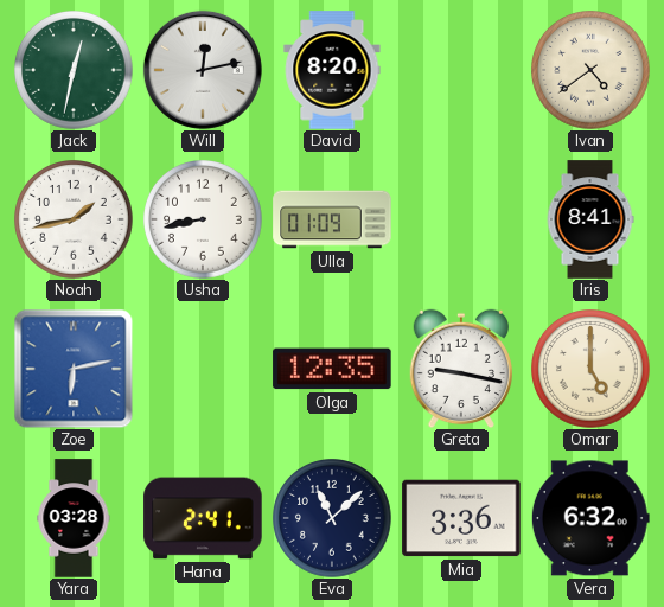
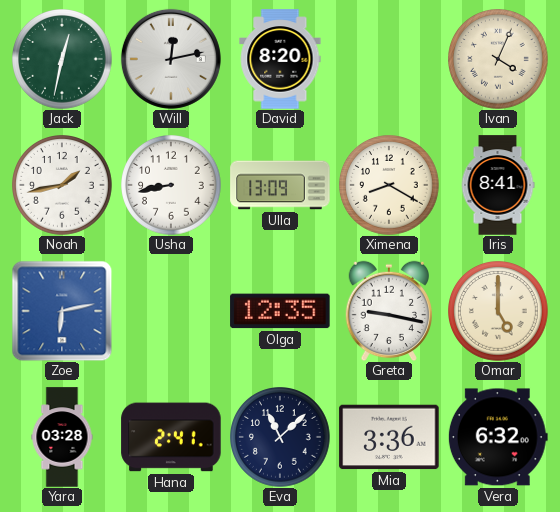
Ivan: 4:39 -> 4:04 (499, 60)
Ulla: 01:09 -> 13:09 (280, 185)
Ximena: none -> 8:20 (390, 186)
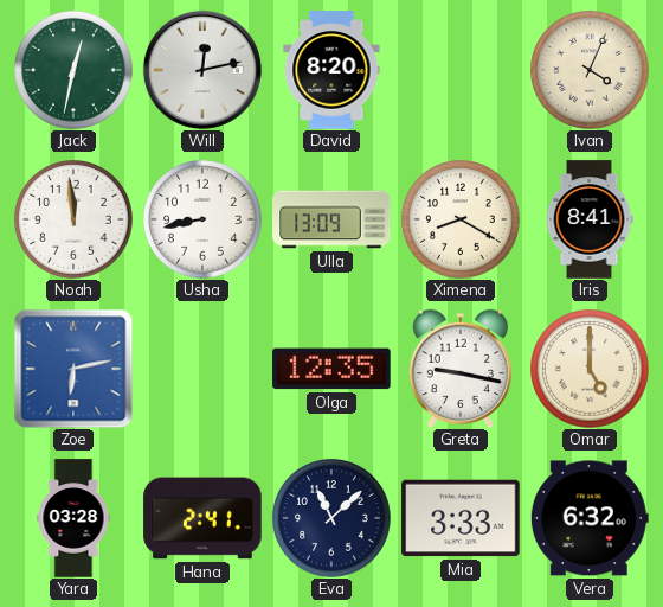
Noah: 1:43 -> 11:59 (75, 221)
Mia: 3:36 -> 3:33 (461, 518)
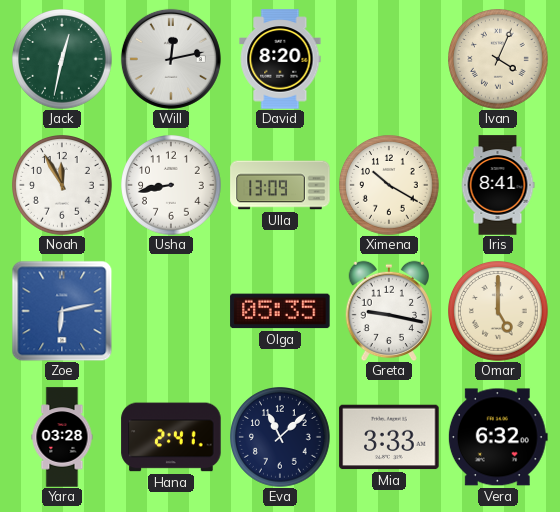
Noah: 11:59 -> 11:55 (63, 186)
Ximena: 8:20 -> 10:20 (390, 186)
Olga: 12:35 -> 05:35 (280, 311)
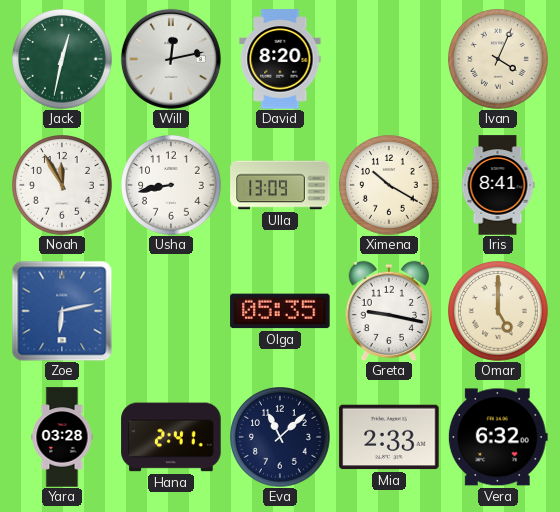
Mia: 3:33 -> 2:33 (389, 437)
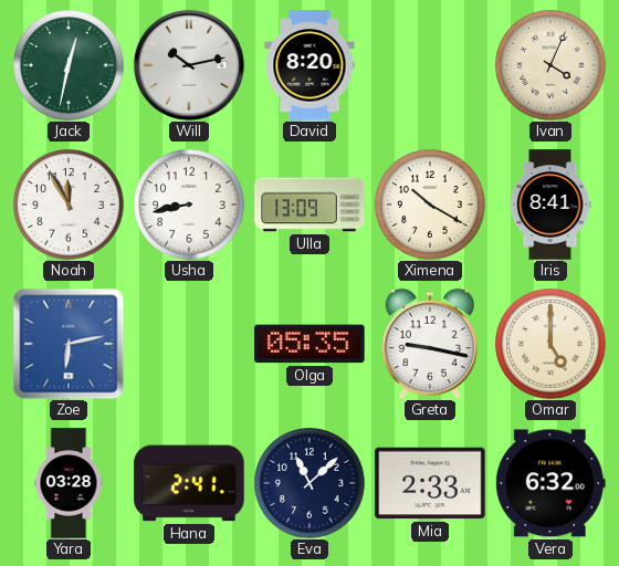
Will: 12:13 -> 10:13 (189, 65)
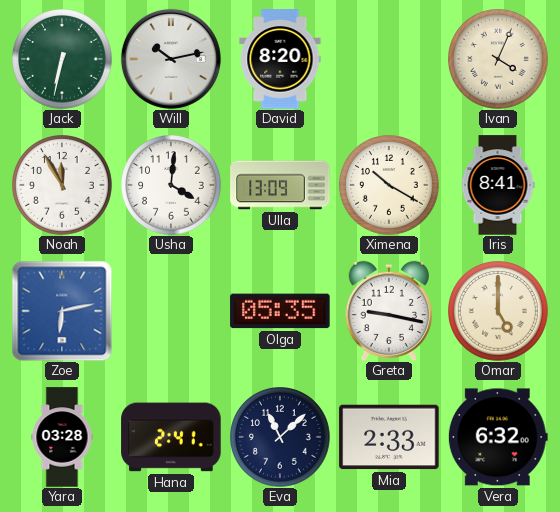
Jack: 12:32 -> 6:32 (63, 60)
Usha: 8:43 -> 4:01 (172, 186)
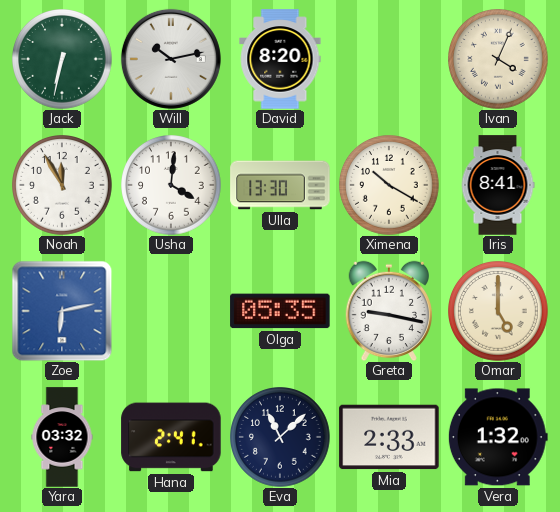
Ulla: 13:09 -> 13:30 (280, 185)
Yara: 03:28 -> 03:32 (62, 437)
Vera: 6:32 -> 1:32 (498, 437)
